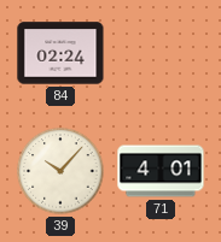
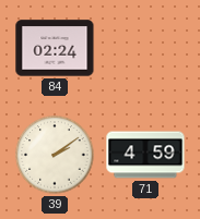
39: 10:07 -> 2:09 (55, 155)
71: 4:01 -> 4:59 (145, 155)
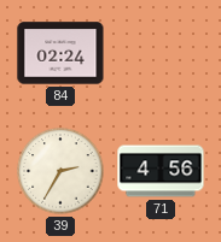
39: 2:09 -> 2:35 (60, 171)
71: 4:59 -> 4:56 (161, 171)
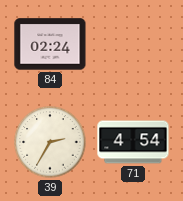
71: 4:56 -> 4:54 (133, 142)
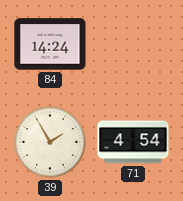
84: 02:24 -> 14:24 (50, 44)
39: 2:35 -> 1:55 (50, 142)
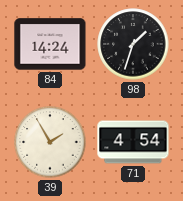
98: none -> 1:33 (133, 44)
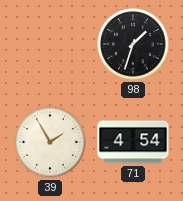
84: 14:24 -> none (50, 44)
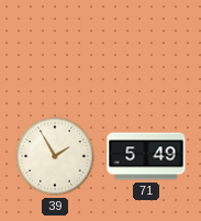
98: 1:33 -> none (133, 44)
71: 4:54 -> 5:49 (146, 156)
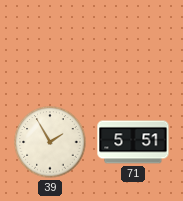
71: 5:49 -> 5:51 (133, 142)
